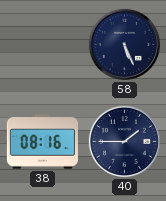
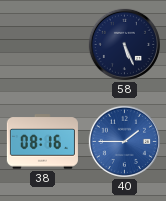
40 dial: navy -> blue (124, 141)
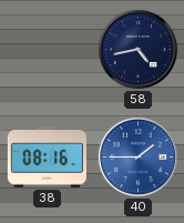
58: 5:26 -> 4:43 (137, 49)
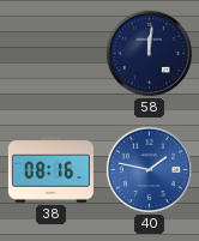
58: 4:43 -> 12:01 (149, 53)
40: 1:45 -> 1:47 (149, 169)
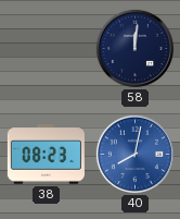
38: 08:16 -> 08:23 (46, 155)
40: 1:47 -> 8:02 (134, 154)
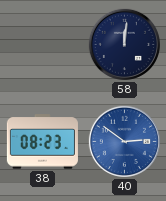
40: 8:02 -> 2:51 (124, 141)
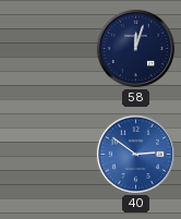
58: 12:01 -> 12:03 (135, 48)
38: 08:23 -> none (42, 142)
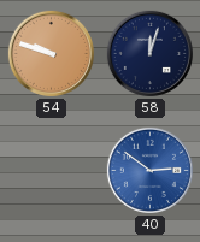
54: none -> 9:48 (51, 53)
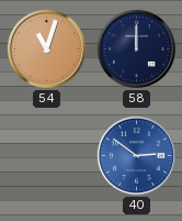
54: 9:48 -> 11:03 (46, 48)
58: 12:03 -> 12:00 (136, 48)
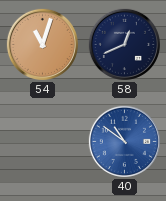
58: 12:00 -> 12:41 (124, 44)
40: 2:51 -> 10:51 (124, 141)
